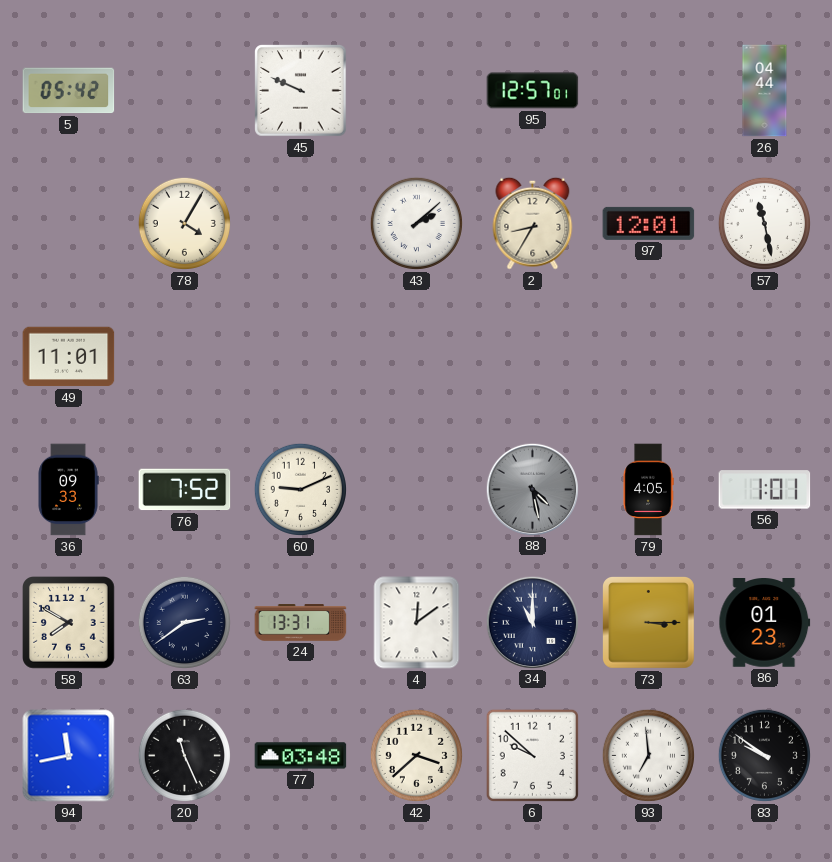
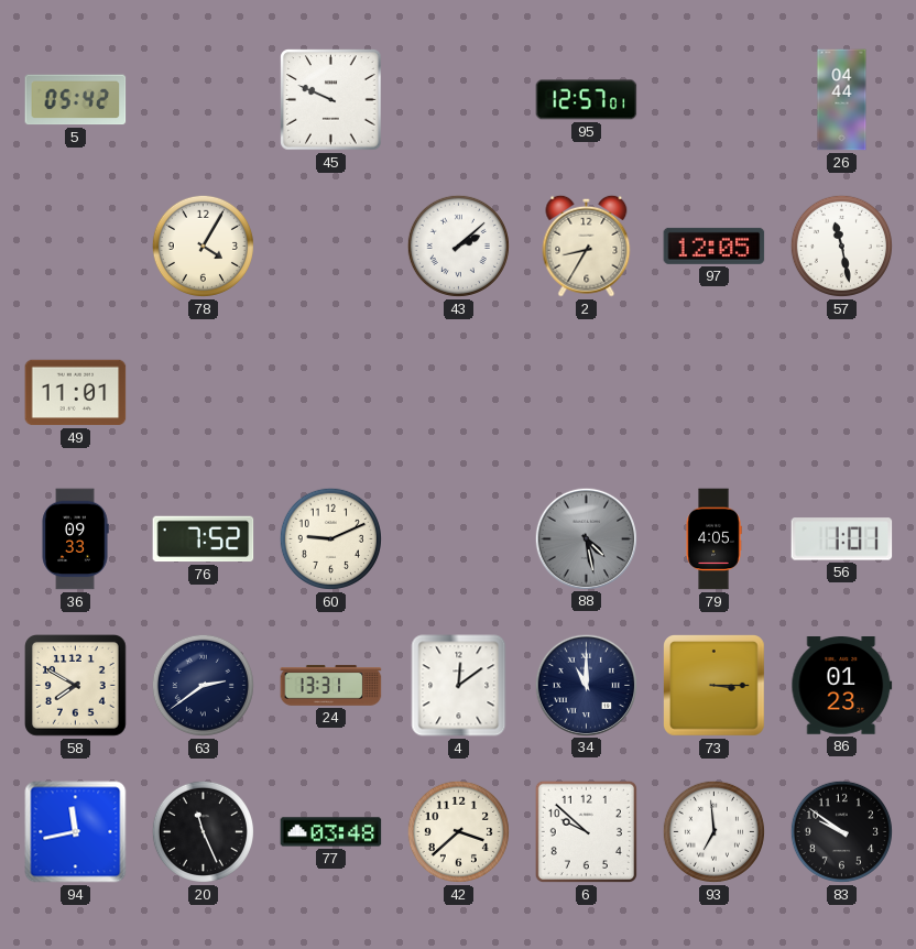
97: 12:01 -> 12:05 (715, 246)
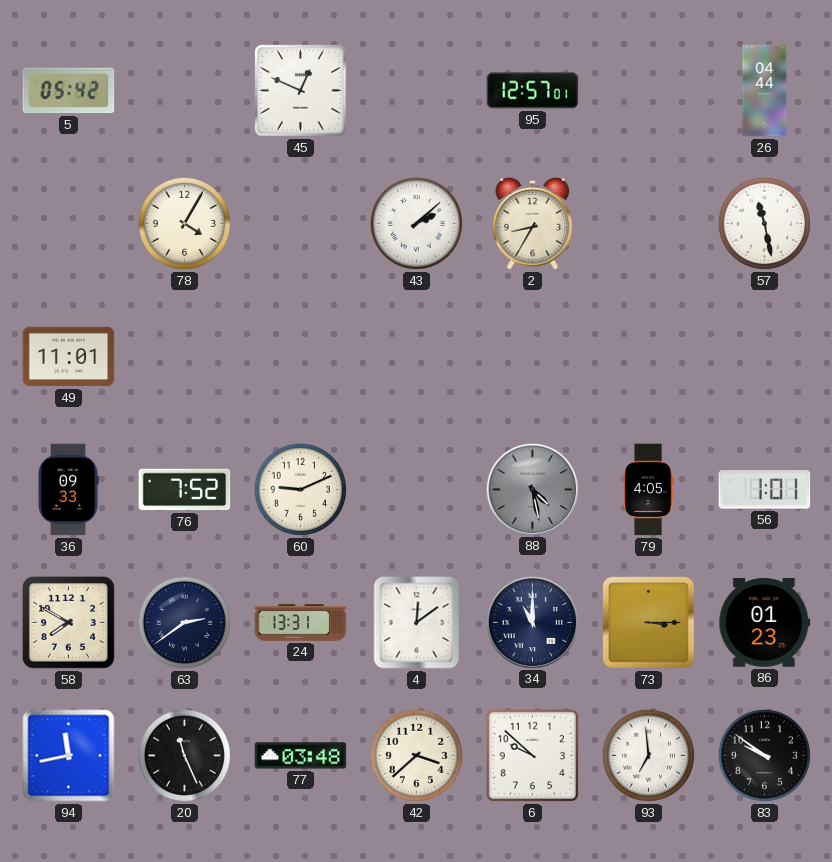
45: 9:49 -> 12:49 (301, 91)
97: 12:05 -> none (715, 246)
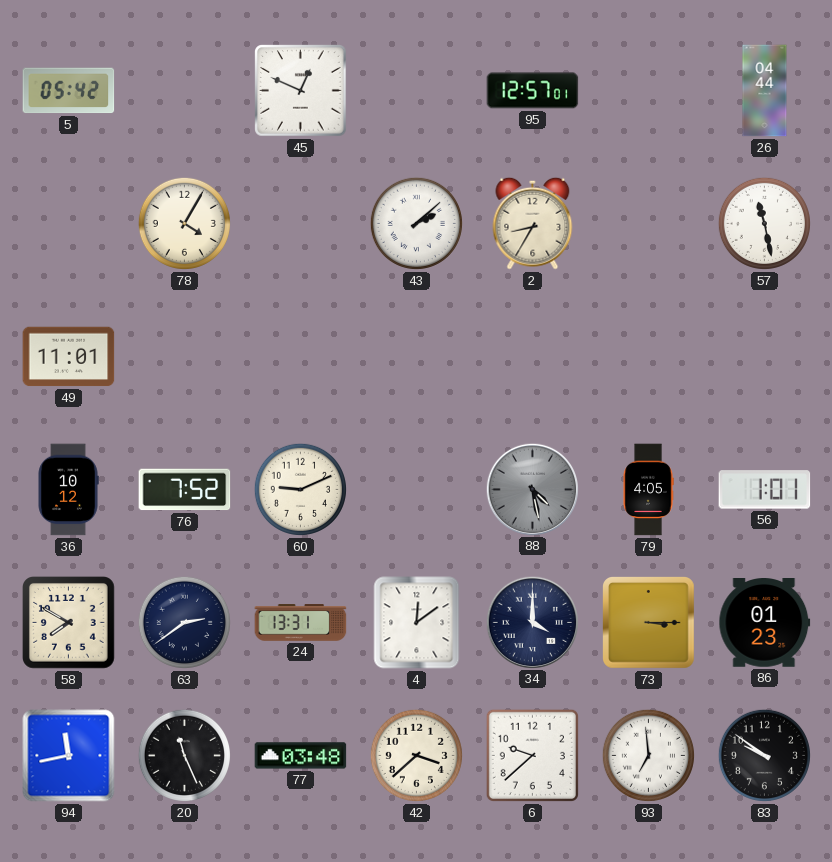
36: 09:33 -> 10:12 (68, 490)
34: 11:00 -> 4:00 (532, 622)
6: 9:52 -> 9:38 (532, 755)
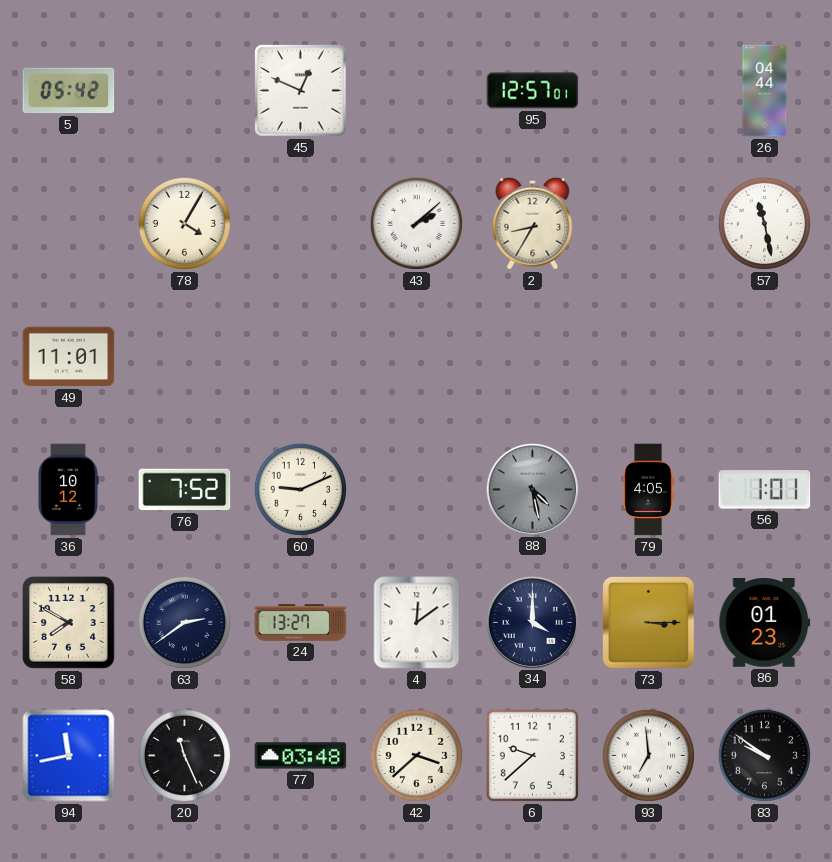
24: 13:31 -> 13:27 (301, 623)
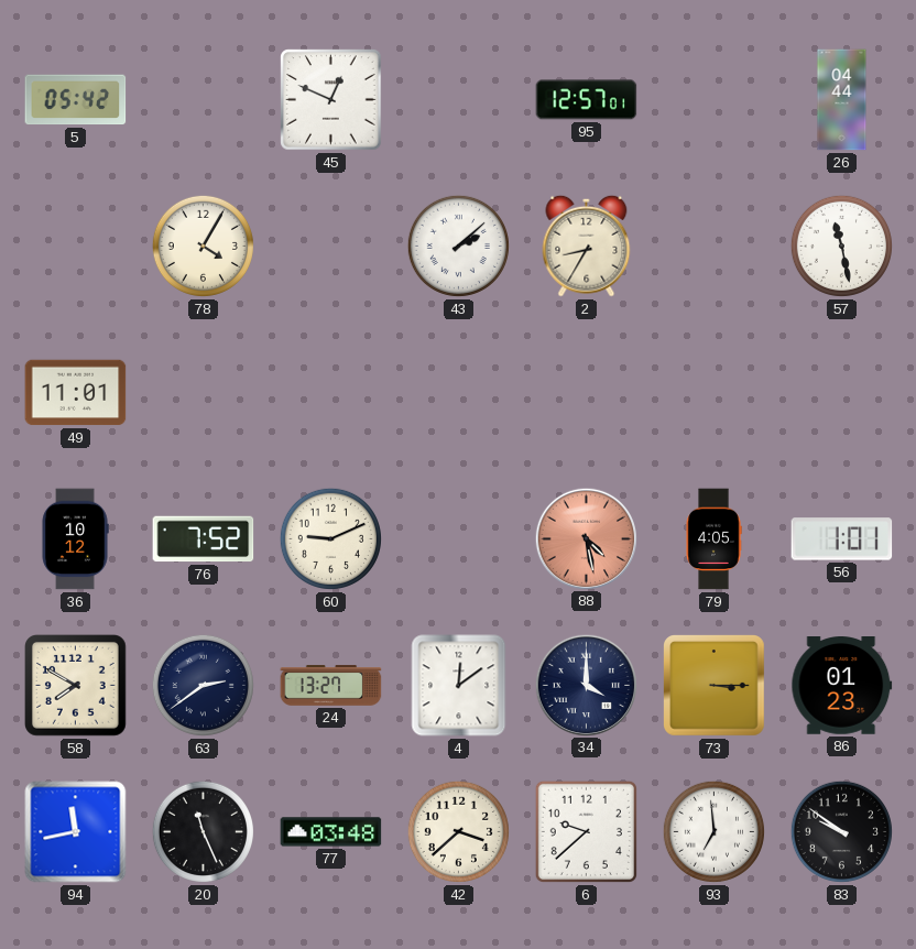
88 dial: grey -> salmon (586, 538)
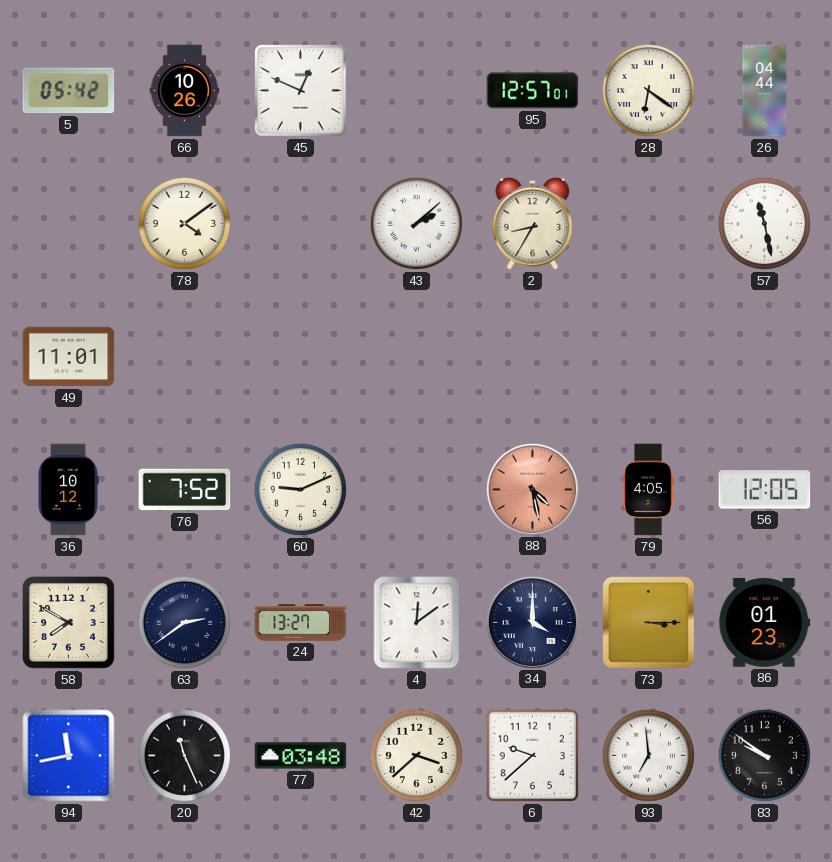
66: none -> 10:26 (185, 91)
28: none -> 6:21 (648, 90)
78: 4:05 -> 4:09 (184, 223)
56: 1:01 -> 12:05 (765, 490)
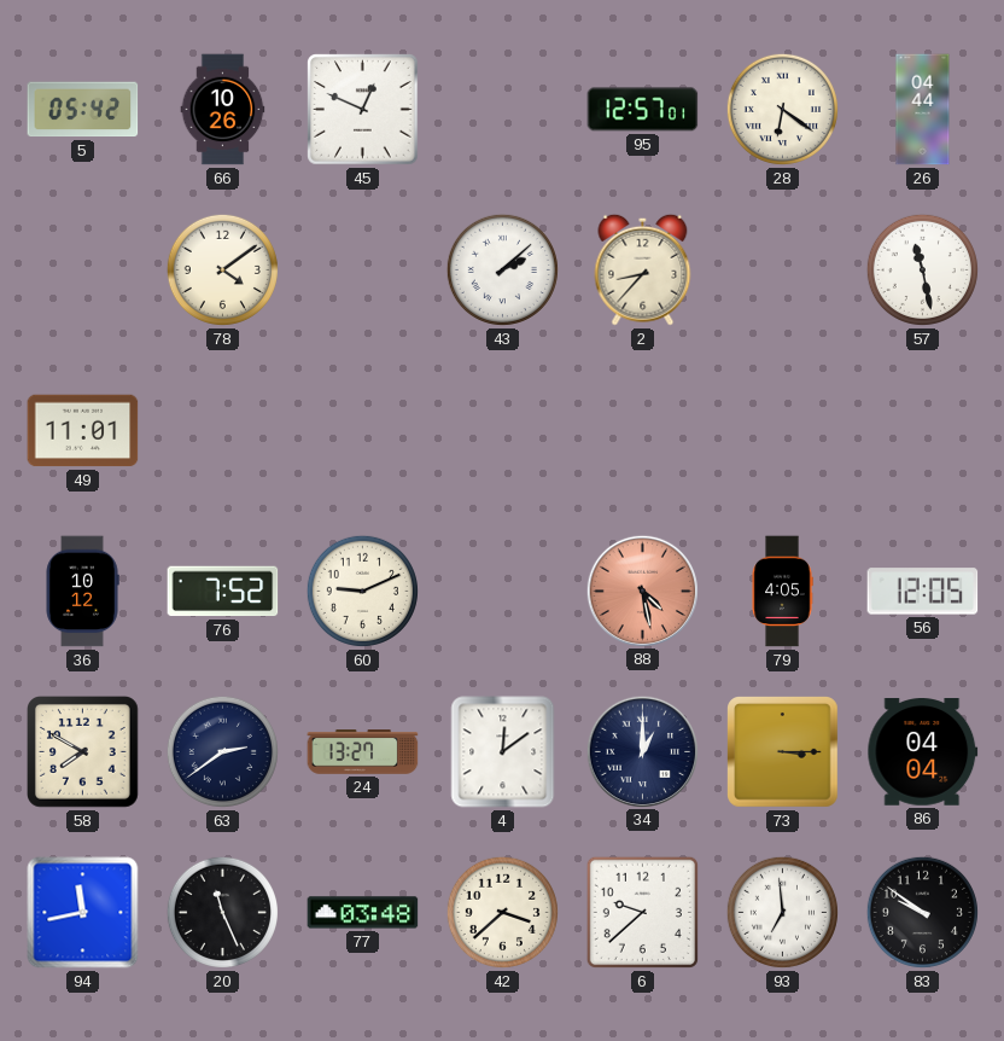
2: 8:35 -> 8:37 (643, 269)
34: 4:00 -> 1:00 (642, 751)
86: 01:23 -> 04:04 (923, 752)
